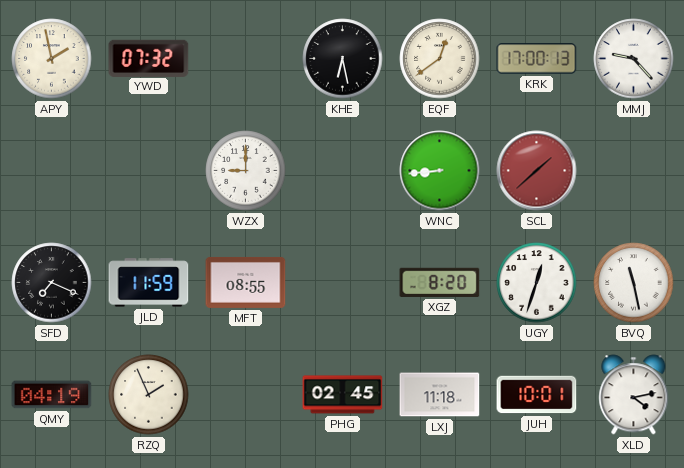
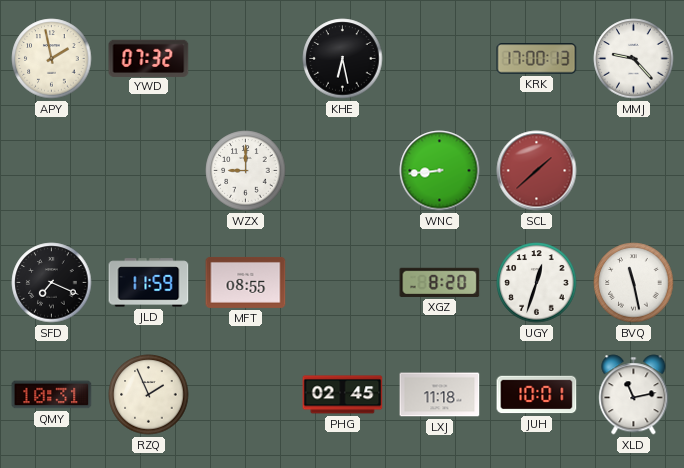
EQF: 12:39 -> none (440, 59)
QMY: 04:19 -> 10:31 (52, 395)
XLD: 4:13 -> 11:13 (634, 395)
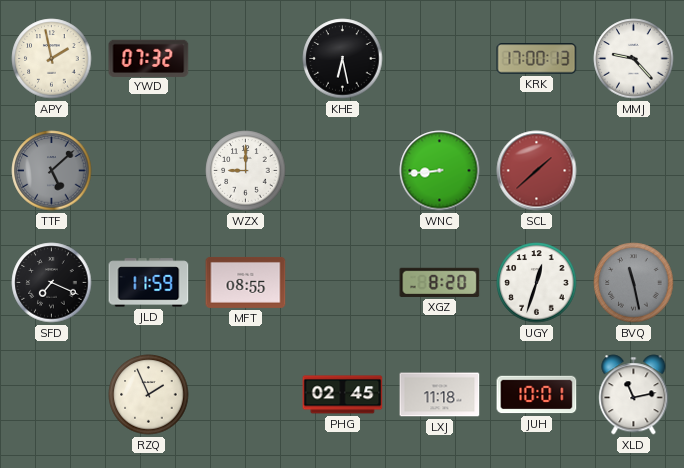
TTF: none -> 5:08 (52, 171)
BVQ dial: white -> grey (634, 283)
QMY: 10:31 -> none (52, 395)
